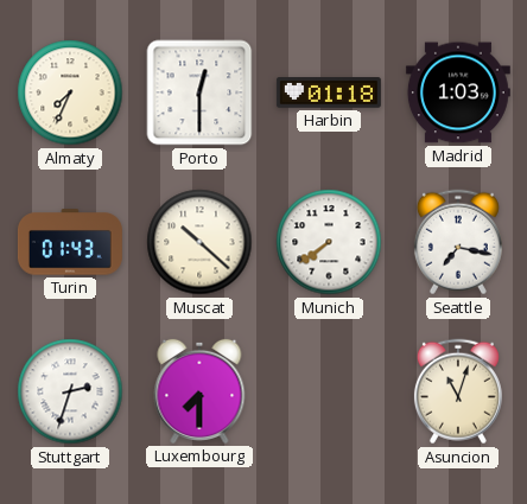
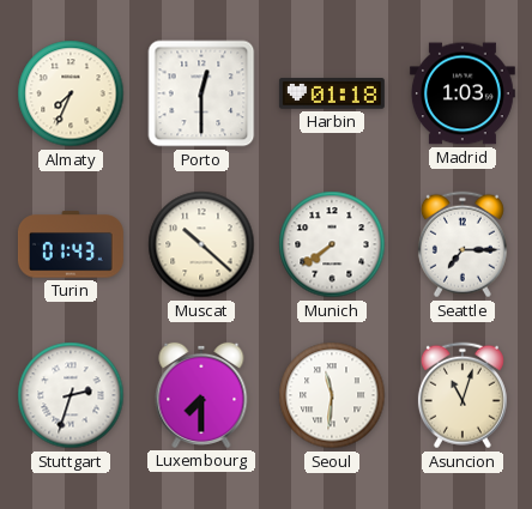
Seattle: 7:17 -> 7:15 (463, 244)
Seoul: none -> 11:31 (332, 395)
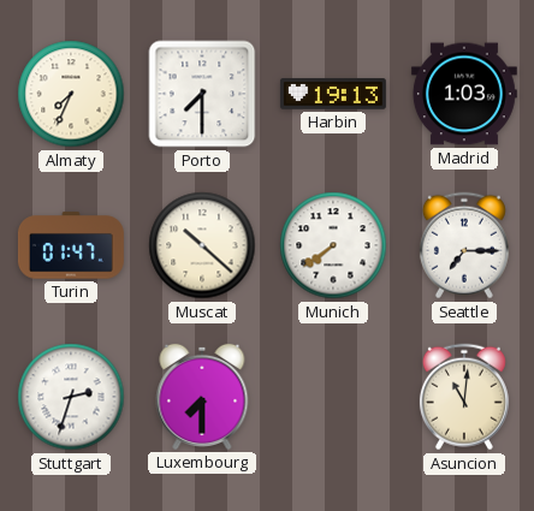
Porto: 12:30 -> 7:30 (202, 94)
Harbin: 01:18 -> 19:13 (333, 94)
Turin: 01:43 -> 01:47 (71, 245)
Seoul: 11:31 -> none (332, 395)
Asuncion: 11:03 -> 11:01 (464, 397)
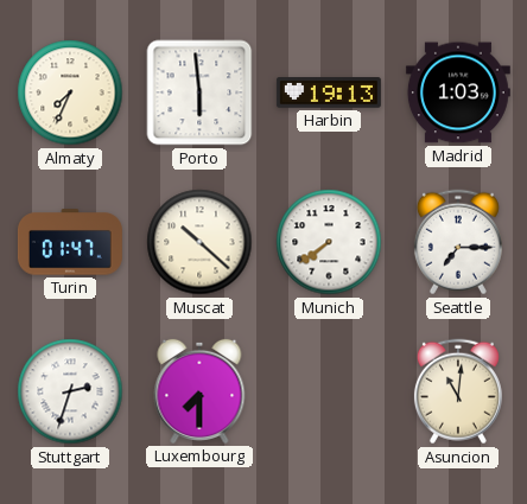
Porto: 7:30 -> 5:59 (199, 92)
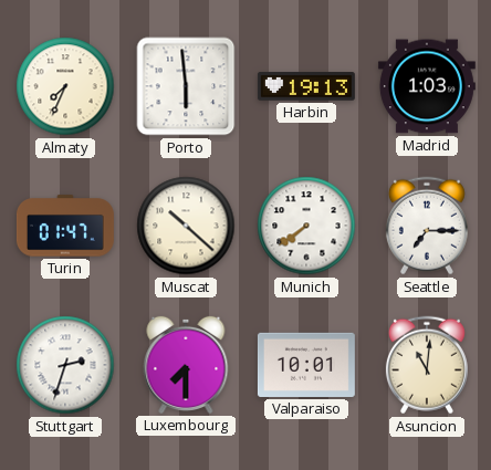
Valparaiso: none -> 10:01 (306, 365)
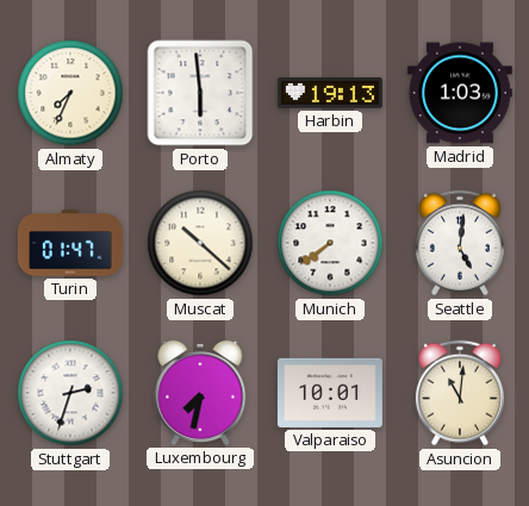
Seattle: 7:15 -> 5:01 (460, 243)
Luxembourg: 7:30 -> 7:32 (200, 393)
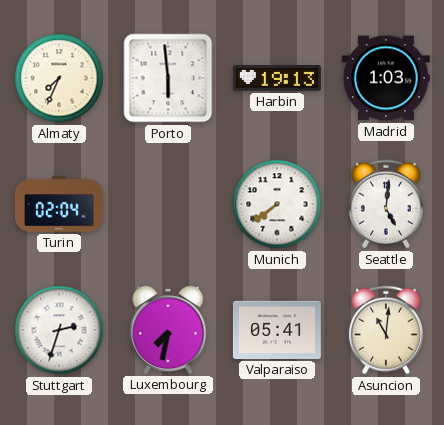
Turin: 01:47 -> 02:04 (59, 204)
Muscat: 10:22 -> none (200, 243)
Valparaiso: 10:01 -> 05:41 (277, 330)
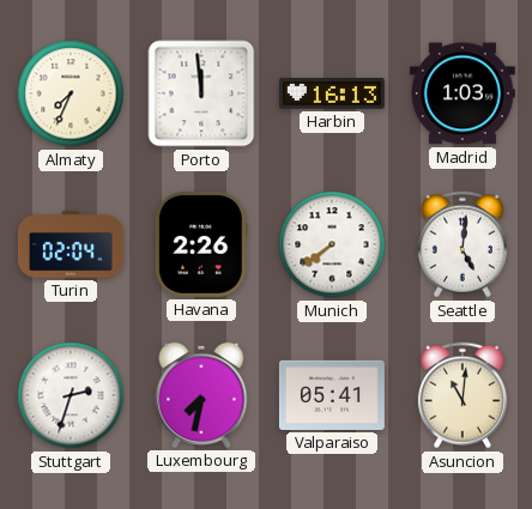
Porto: 5:59 -> 11:59 (201, 93)
Harbin: 19:13 -> 16:13 (332, 93)
Havana: none -> 2:26 (201, 244)
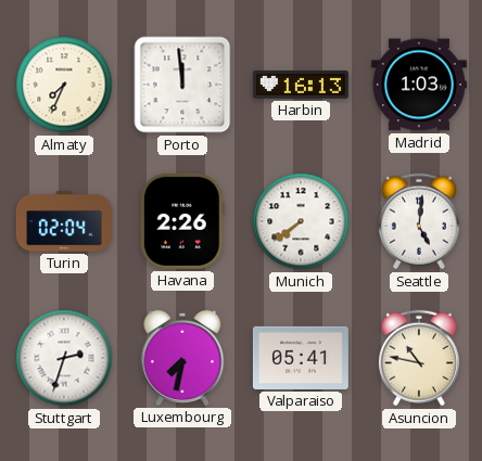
Asuncion: 11:01 -> 10:47 (419, 358)
